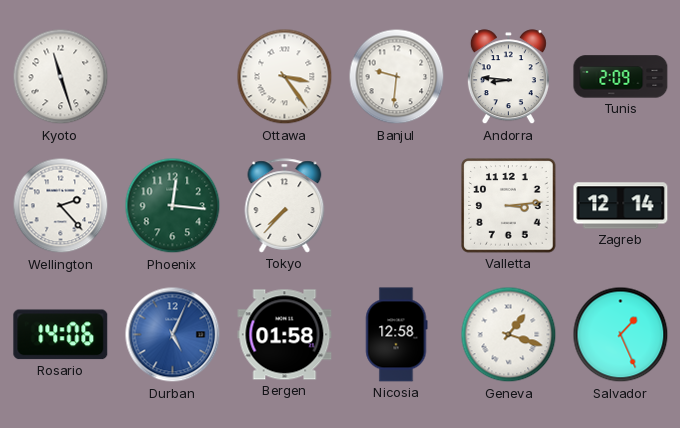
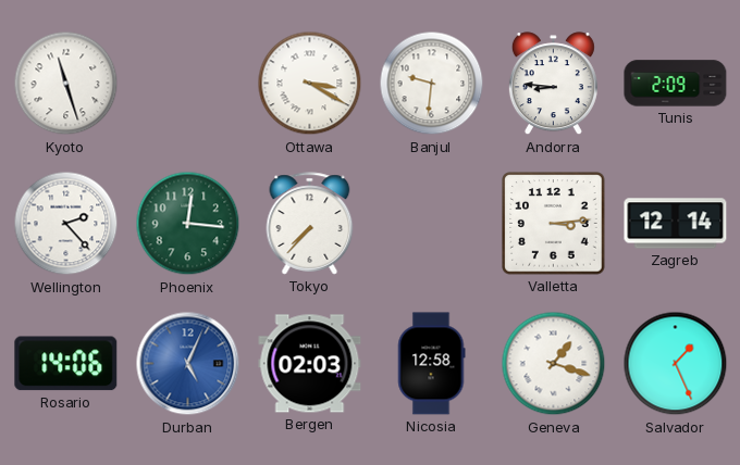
Ottawa: 3:24 -> 3:20 (310, 84)
Bergen: 01:58 -> 02:03 (310, 364)
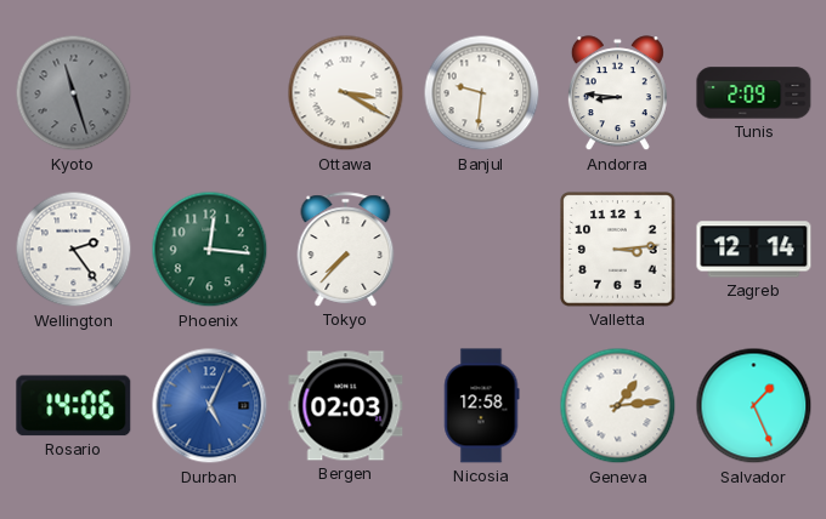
Kyoto dial: white -> grey (74, 93)
Wellington: 2:23 -> 2:24 (74, 250)
Geneva: 1:18 -> 1:14 (618, 406)
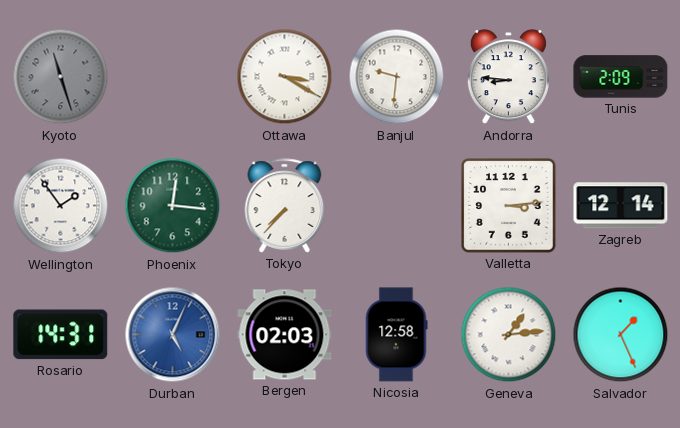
Wellington: 2:24 -> 1:54 (61, 206)
Rosario: 14:06 -> 14:31 (61, 335)
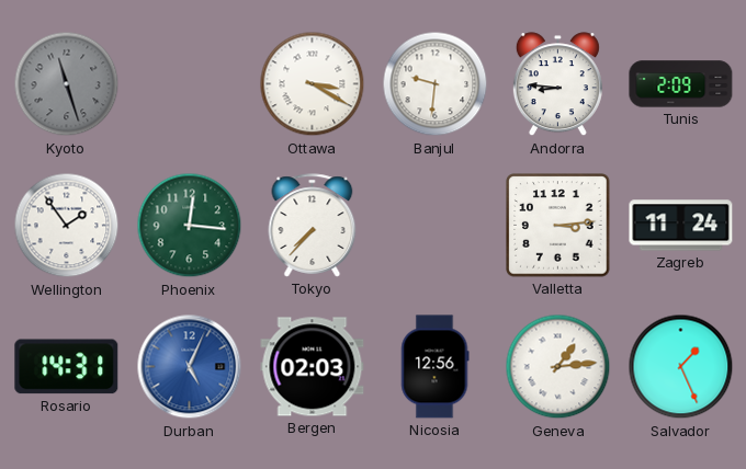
Zagreb: 12:14 -> 11:24 (681, 226)
Nicosia: 12:58 -> 12:56 (434, 367)
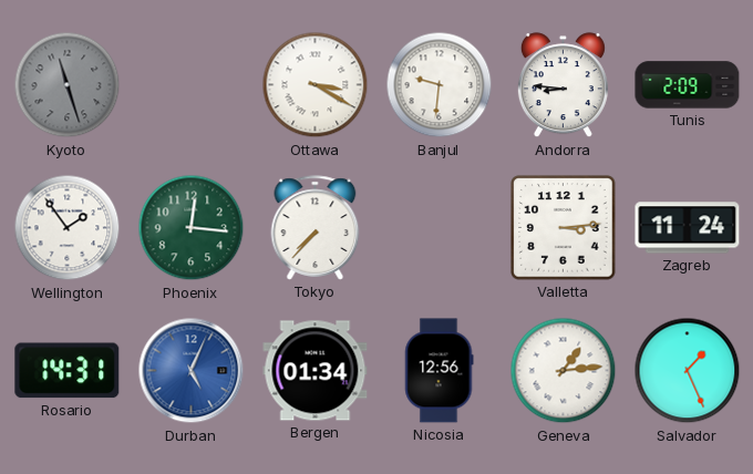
Bergen: 02:03 -> 01:34 (316, 371)
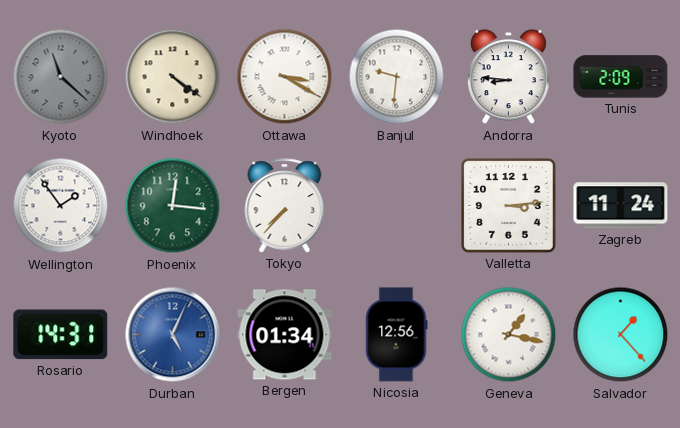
Kyoto: 11:27 -> 11:22 (61, 77)
Windhoek: none -> 4:21 (173, 77)
Geneva: 1:14 -> 1:17 (509, 335)
Salvador: 1:26 -> 1:23 (621, 335)
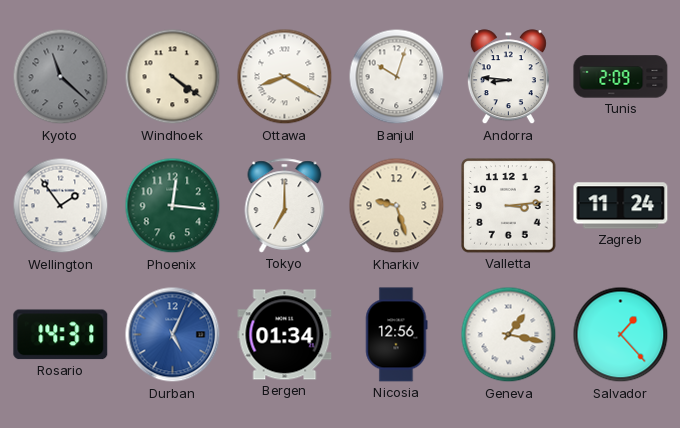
Ottawa: 3:20 -> 8:20 (285, 77)
Banjul: 9:31 -> 10:03 (397, 77)
Tokyo: 7:37 -> 7:00 (285, 206)
Kharkiv: none -> 9:27 (397, 206)
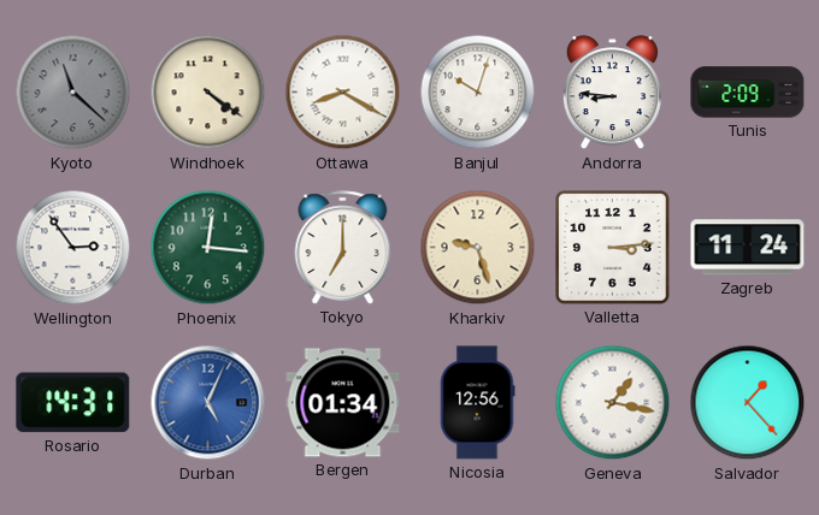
Wellington: 1:54 -> 2:54 (73, 248)
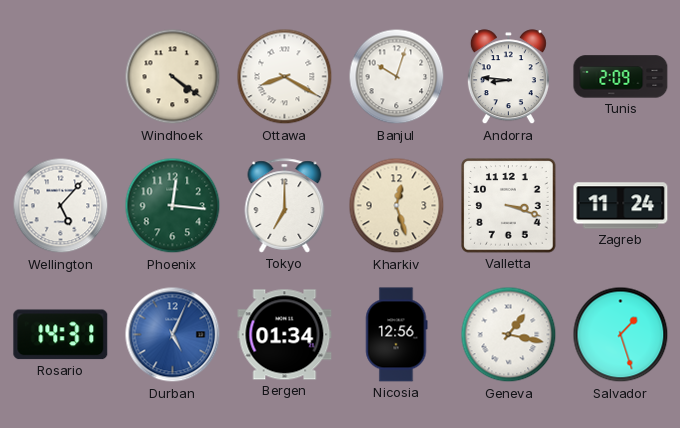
Kyoto: 11:22 -> none (73, 93)
Wellington: 2:54 -> 5:07 (61, 206)
Kharkiv: 9:27 -> 12:27 (397, 206)
Valletta: 3:14 -> 3:18 (509, 206)
Salvador: 1:23 -> 1:27 (621, 335)
